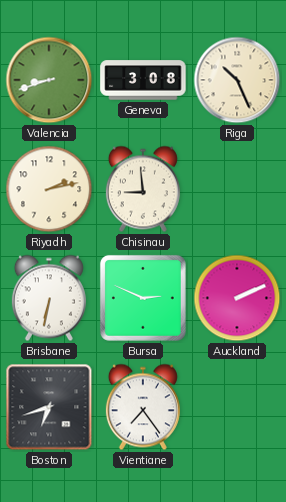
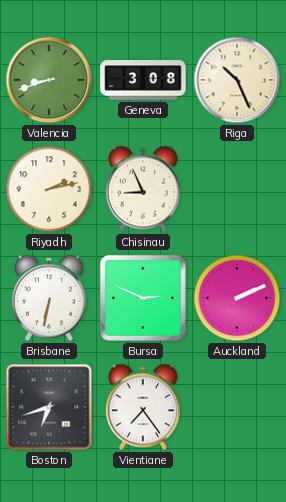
Chisinau: 8:59 -> 8:56 (143, 189)
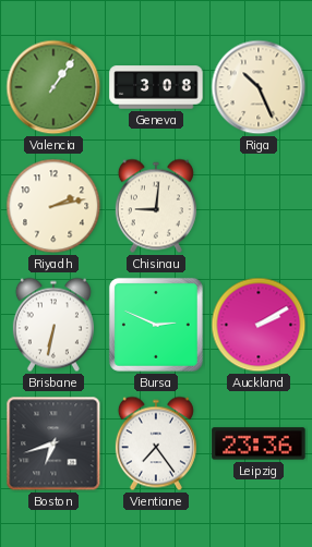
Valencia: 8:42 -> 1:06 (53, 87)
Chisinau: 8:56 -> 9:01 (156, 206)
Auckland: 2:11 -> 2:10 (259, 325)
Leipzig: none -> 23:36 (259, 443)
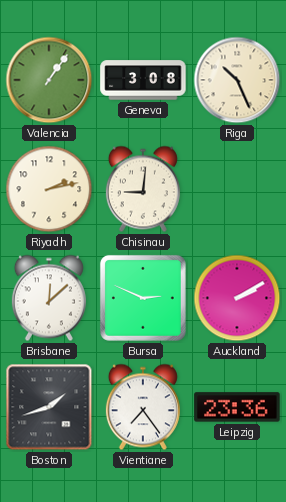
Brisbane: 6:32 -> 12:08 (49, 298)
Boston: 6:42 -> 1:42 (49, 407)
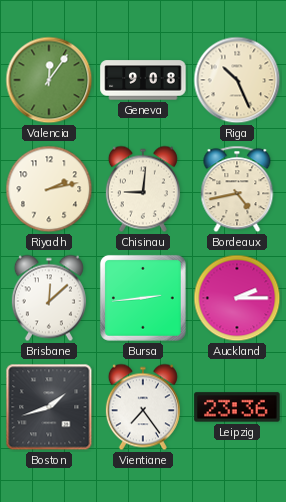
Valencia: 1:06 -> 12:06 (49, 80)
Geneva: 3:08 -> 9:08 (143, 80)
Bordeaux: none -> 4:43 (237, 189)
Bursa: 2:49 -> 2:44 (143, 298)
Auckland: 2:10 -> 2:15 (237, 298)
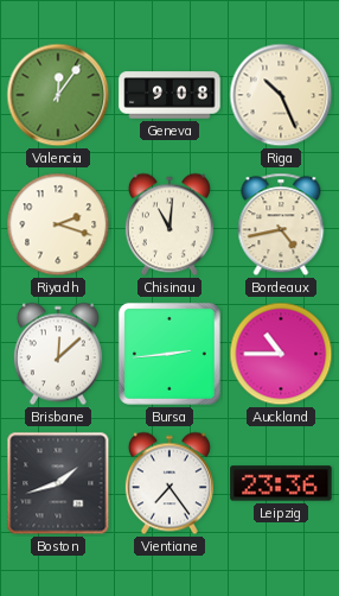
Riyadh: 2:13 -> 2:18 (58, 224)
Chisinau: 9:01 -> 11:01 (170, 224)
Auckland: 2:15 -> 10:45 (281, 354)
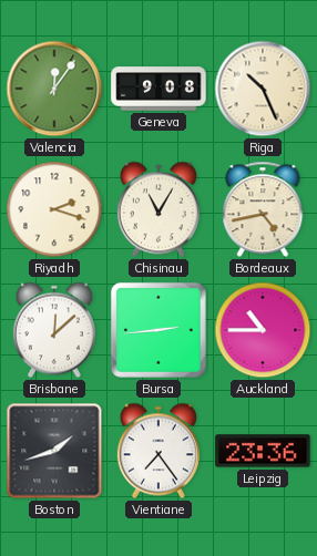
Chisinau: 11:01 -> 11:05 (158, 209)
